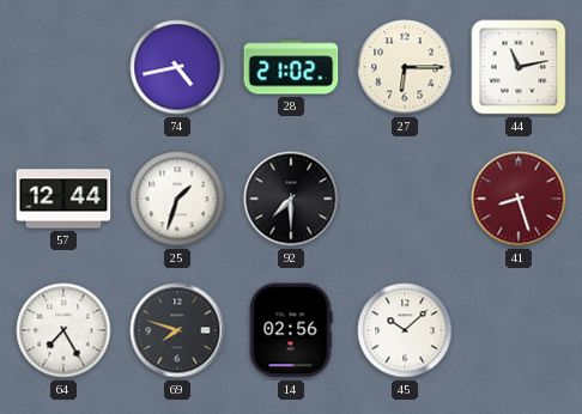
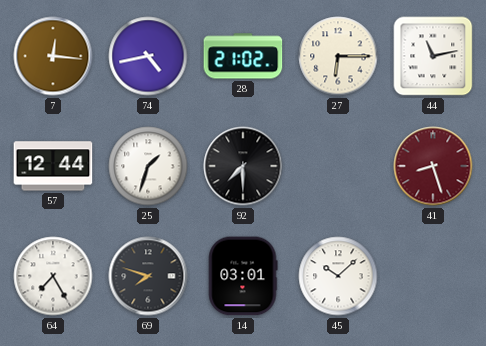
7: none -> 12:16 (53, 56)
14: 02:56 -> 03:01 (243, 276)
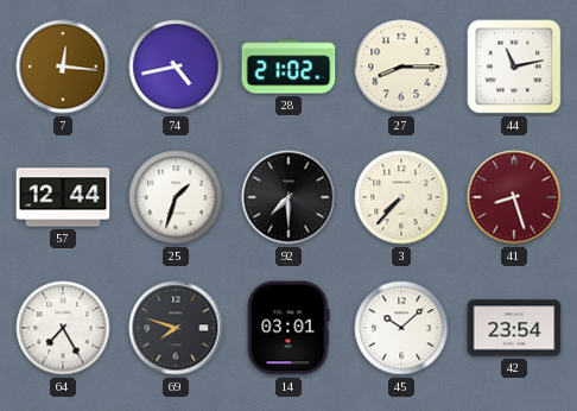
27: 6:15 -> 8:15 (401, 67)
3: none -> 7:37 (401, 197)
42: none -> 23:54 (514, 328)
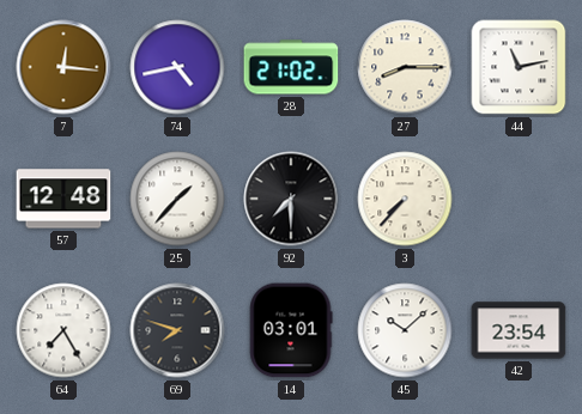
57: 12:44 -> 12:48 (63, 199)
25: 1:33 -> 1:37 (177, 199)
41: 8:27 -> none (514, 197)
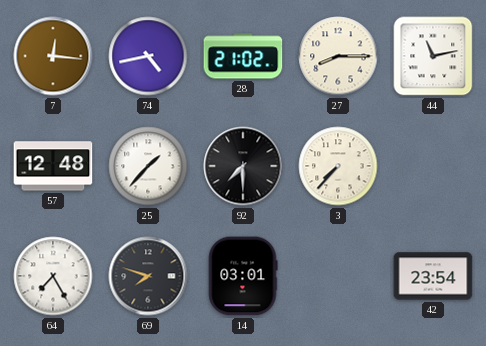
45: 10:08 -> none (405, 330)
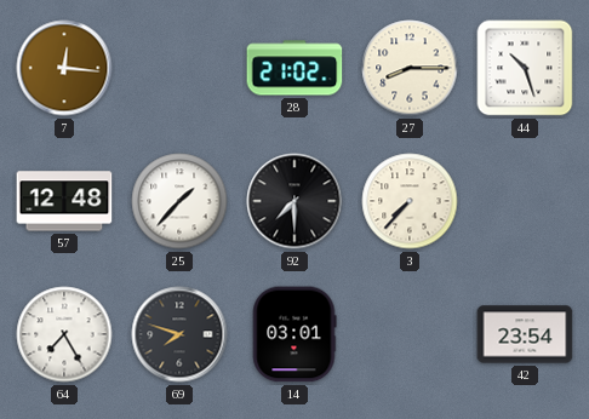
74: 4:43 -> none (148, 56)
44: 11:13 -> 10:27 (525, 68)
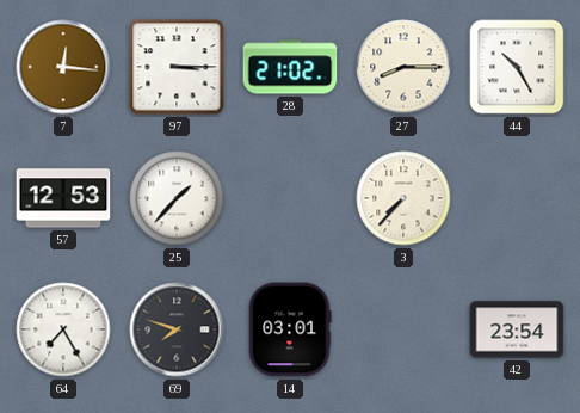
97: none -> 3:15 (177, 67)
44: 10:27 -> 10:25 (517, 67)
57: 12:48 -> 12:53 (63, 198)
92: 7:30 -> none (294, 201)
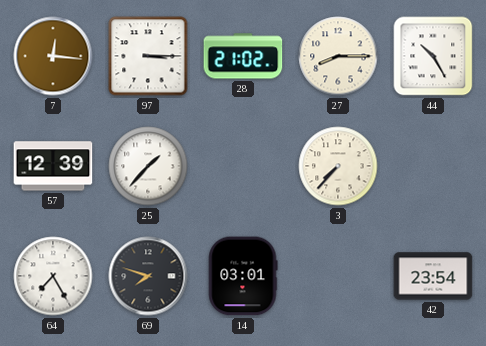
57: 12:53 -> 12:39 (53, 166)
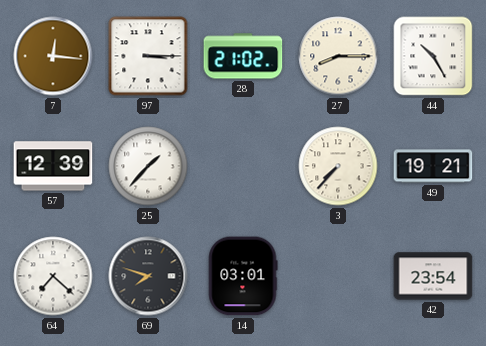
49: none -> 19:21 (433, 166)
64: 7:25 -> 7:22 (53, 276)
